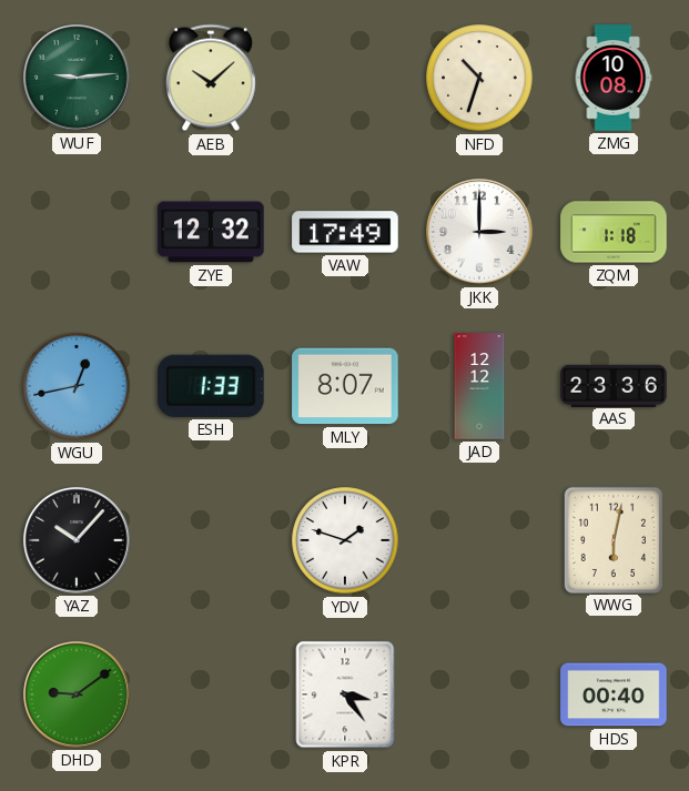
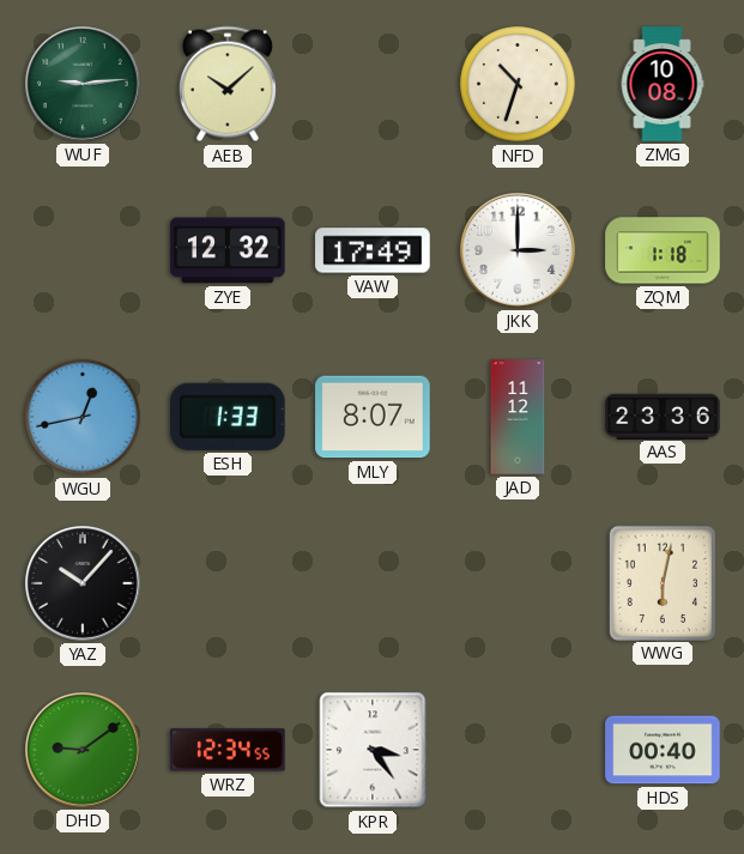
JAD: 12:12 -> 11:12 (518, 417)
YDV: 1:48 -> none (345, 540)
WRZ: none -> 12:34 (228, 750)
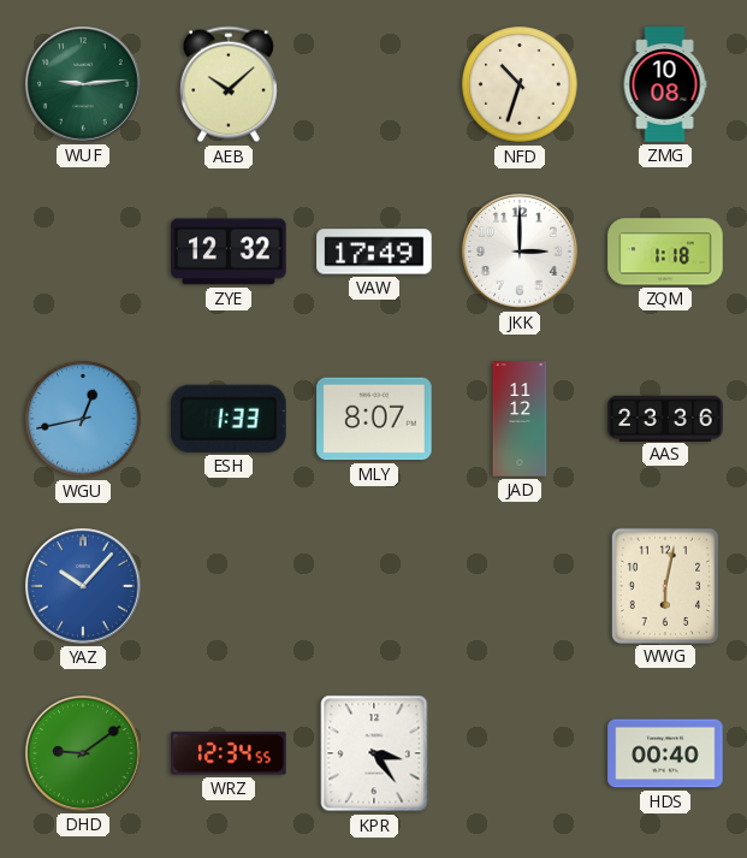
YAZ dial: black -> blue (83, 586)
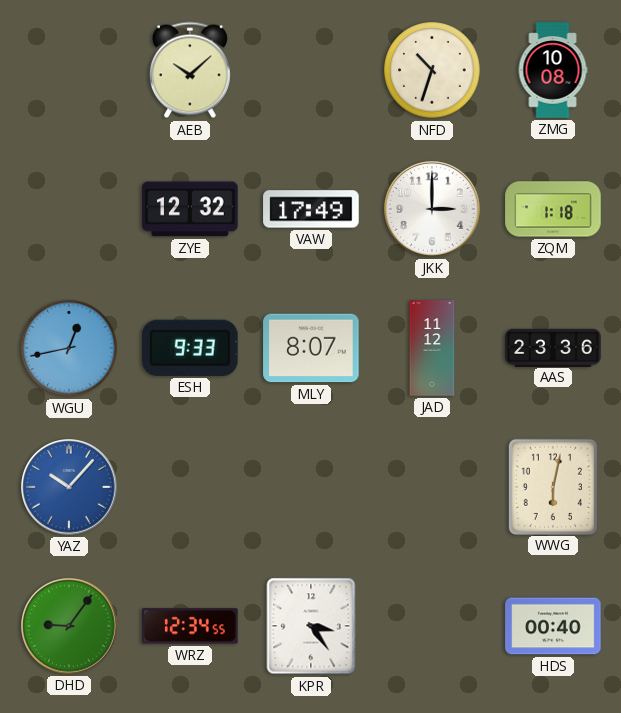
WUF: 9:14 -> none (83, 84)
ESH: 1:33 -> 9:33 (191, 348)
DHD: 9:09 -> 9:06 (69, 626)
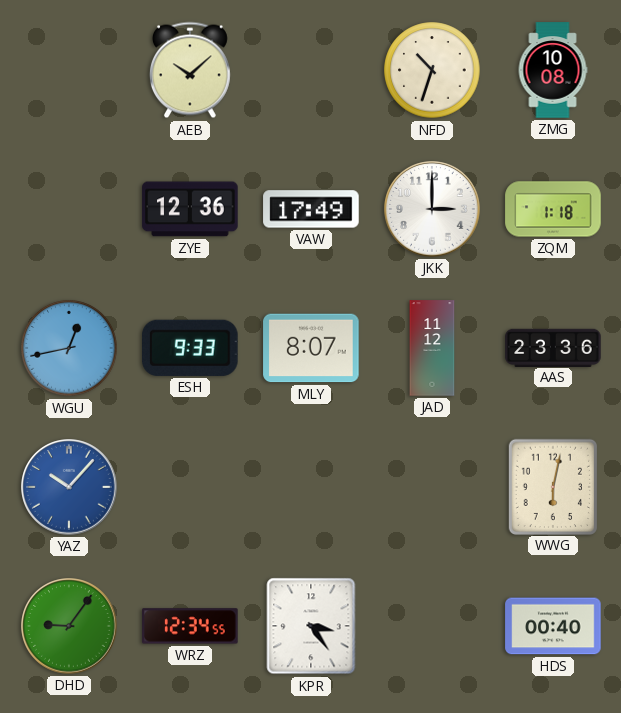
ZYE: 12:32 -> 12:36 (190, 209)
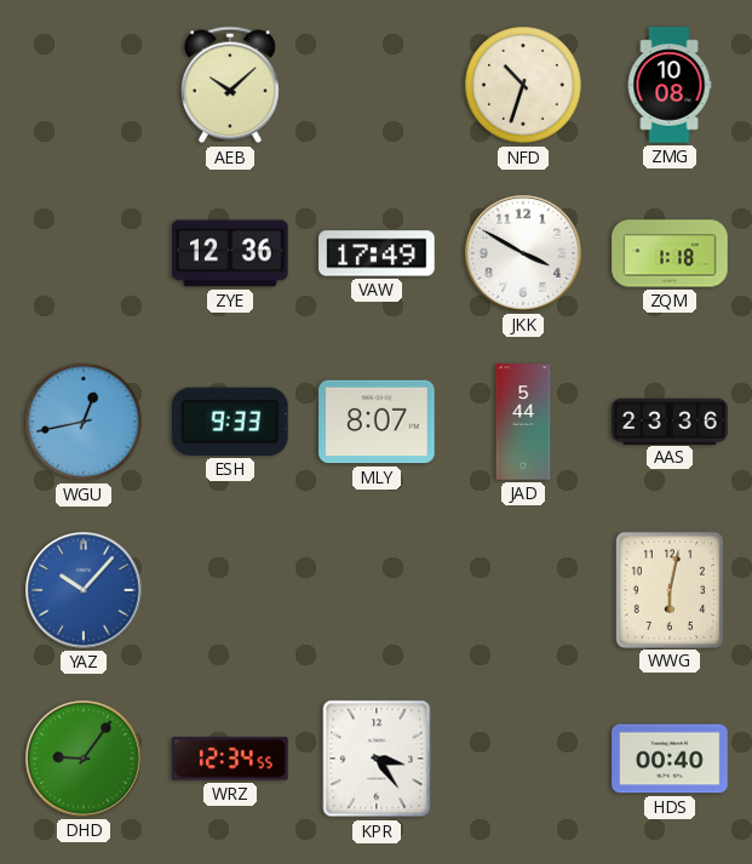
JKK: 3:00 -> 3:50 (523, 253)
JAD: 11:12 -> 5:44 (523, 422)
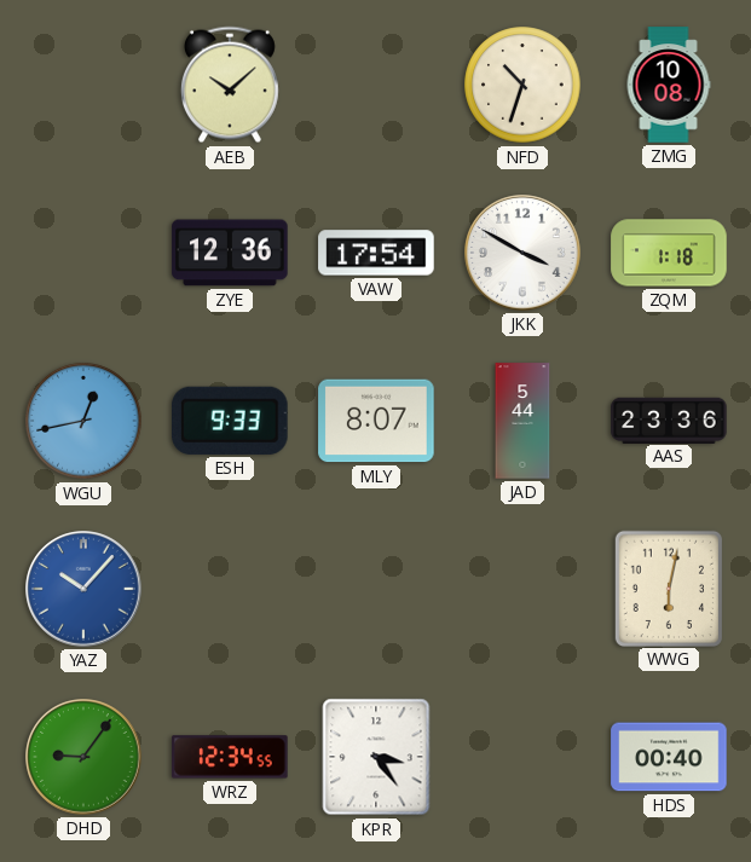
VAW: 17:49 -> 17:54 (376, 253)
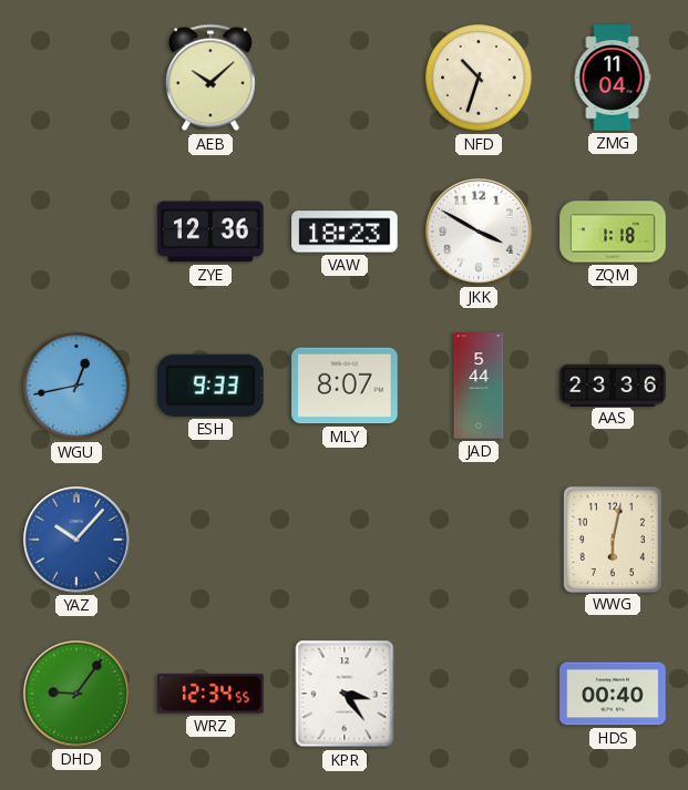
ZMG: 10:08 -> 11:04 (613, 78)
VAW: 17:54 -> 18:23 (345, 232)
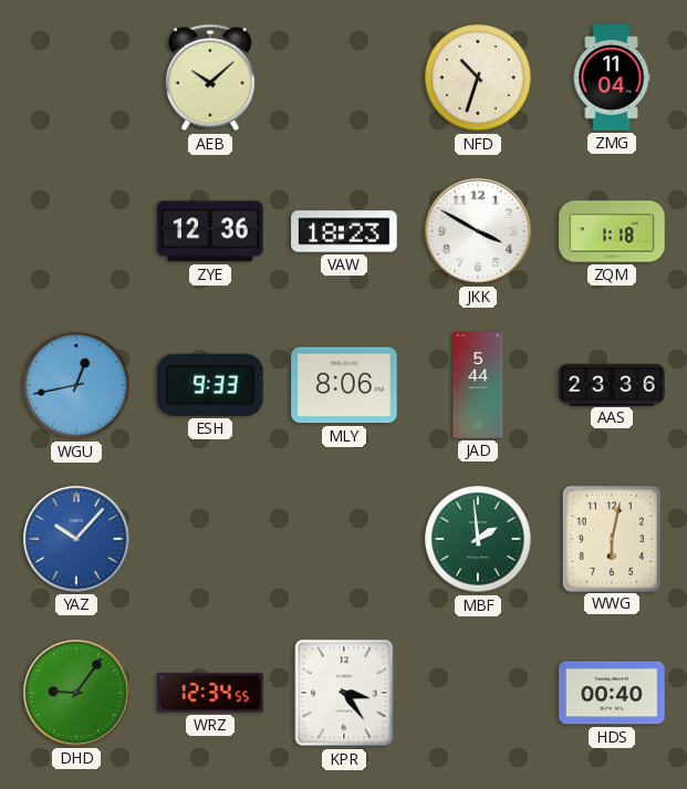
MLY: 8:07 -> 8:06 (344, 385)
MBF: none -> 1:59 (478, 539)
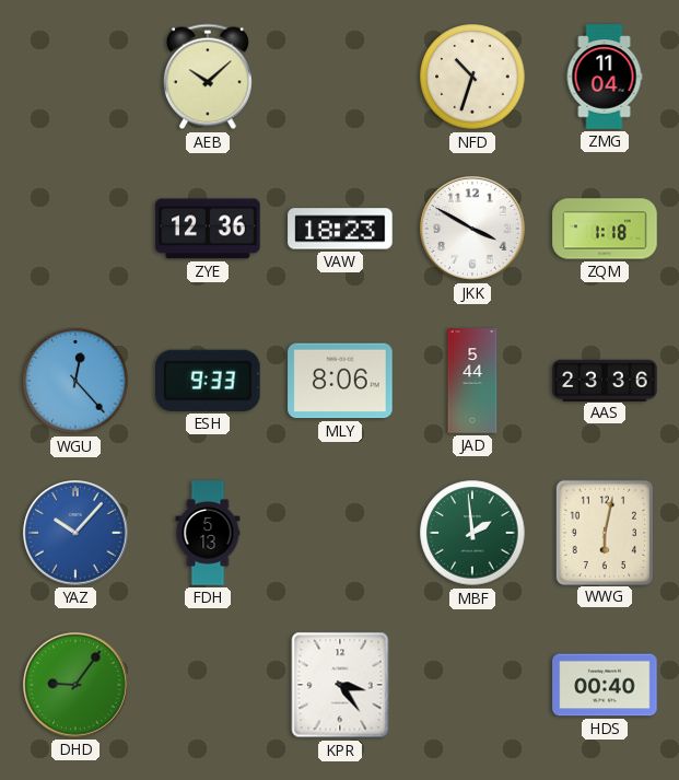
WGU: 12:43 -> 12:23 (75, 381)
FDH: none -> 5:13 (208, 533)
WRZ: 12:34 -> none (210, 693)
